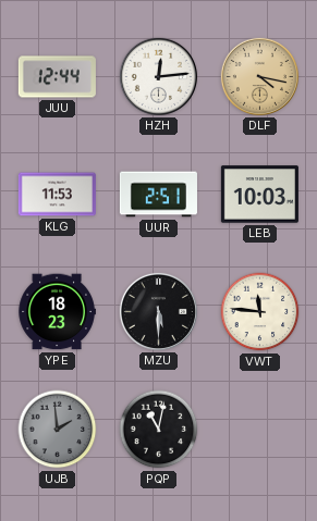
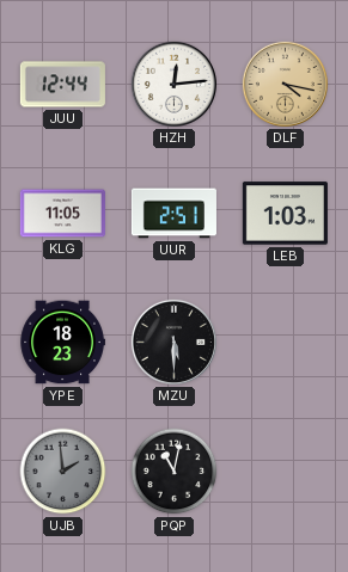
KLG: 11:53 -> 11:05 (62, 214)
LEB: 10:03 -> 1:03 (285, 214)
VWT: 11:46 -> none (260, 312)
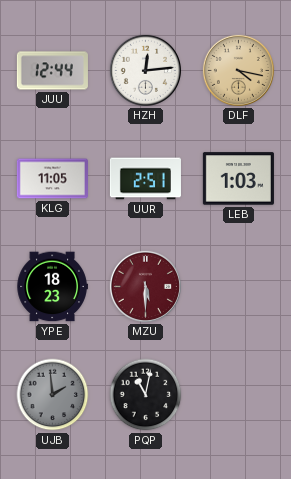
MZU dial: black -> burgundy (145, 286)
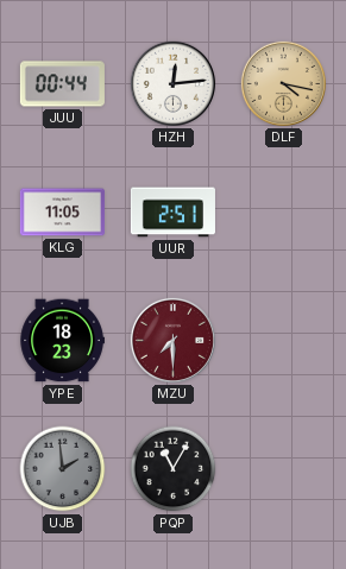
JUU: 12:44 -> 00:44 (62, 84)
LEB: 1:03 -> none (238, 179)
MZU: 5:30 -> 7:30 (172, 340)
PQP: 11:02 -> 11:05 (174, 469)
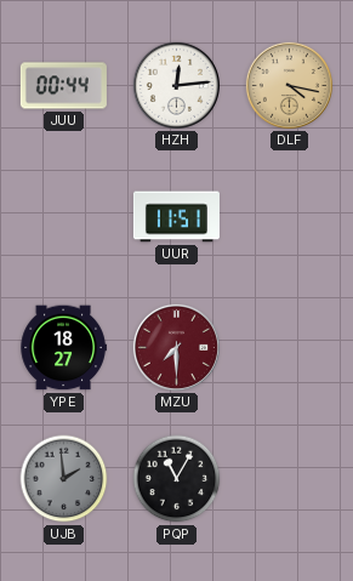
KLG: 11:05 -> none (62, 213)
UUR: 2:51 -> 11:51 (176, 217)
YPE: 18:23 -> 18:27 (63, 348)
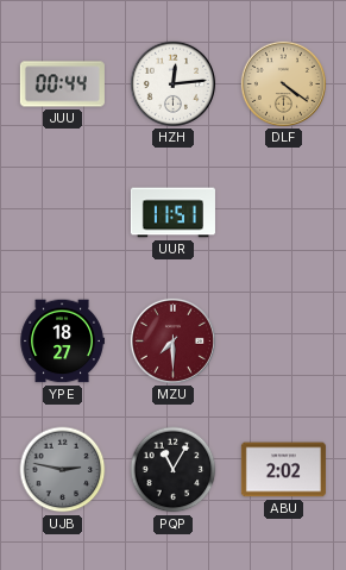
DLF: 4:17 -> 4:21 (283, 83)
UJB: 1:59 -> 2:47 (63, 470)
ABU: none -> 2:02 (283, 470)
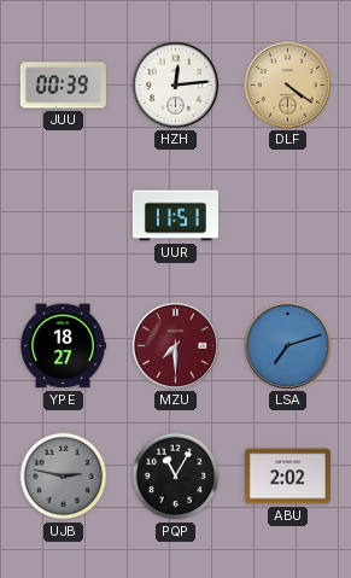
JUU: 00:44 -> 00:39 (63, 86)
LSA: none -> 7:12 (287, 345)
